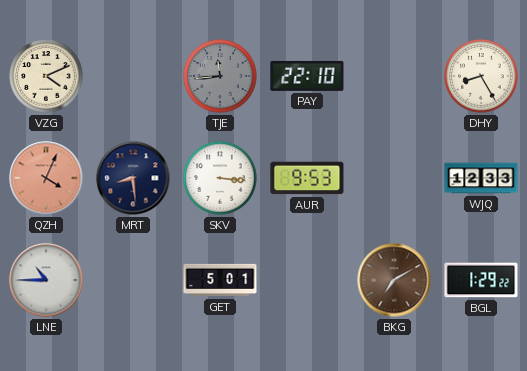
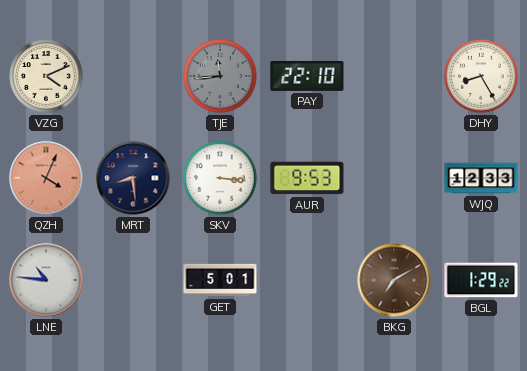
LNE: 10:45 -> 10:46 (46, 280)
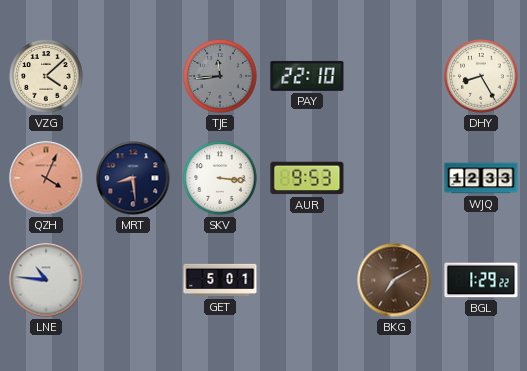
VZG: 4:11 -> 4:08 (46, 76)
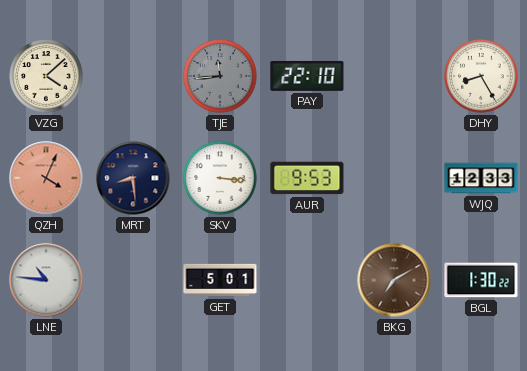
BGL: 1:29 -> 1:30 (481, 280)
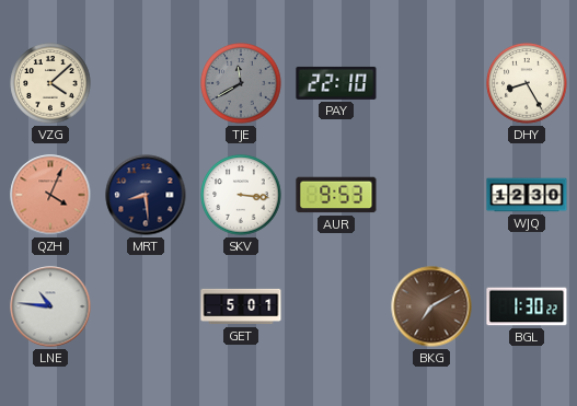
TJE: 11:44 -> 11:40 (241, 83)
WJQ: 12:33 -> 12:30 (527, 195)
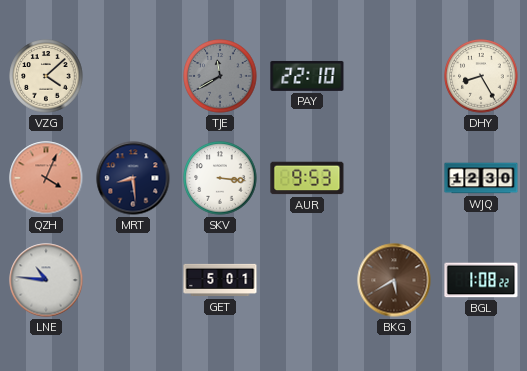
BKG: 7:10 -> 5:40 (394, 280)
BGL: 1:30 -> 1:08 (481, 280)
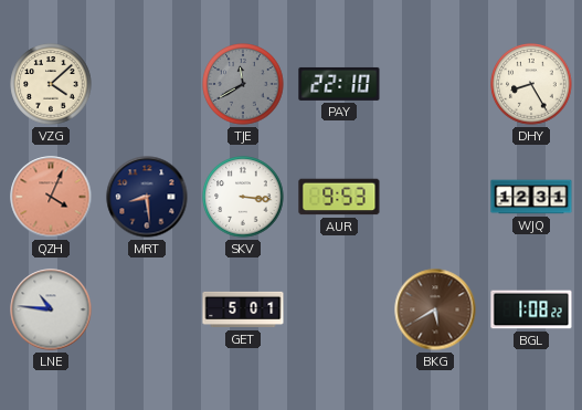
WJQ: 12:30 -> 12:31 (531, 197)
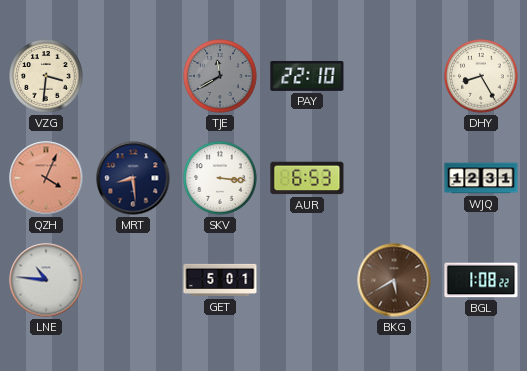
VZG: 4:08 -> 3:31 (46, 76)
AUR: 9:53 -> 6:53 (307, 178)
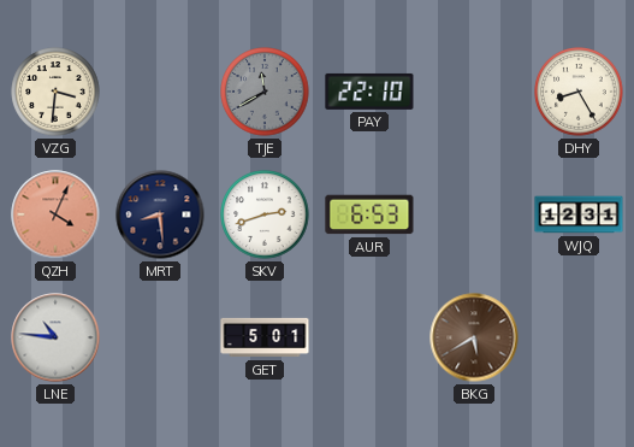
SKV: 3:16 -> 2:42 (265, 214)
BGL: 1:08 -> none (481, 280)
